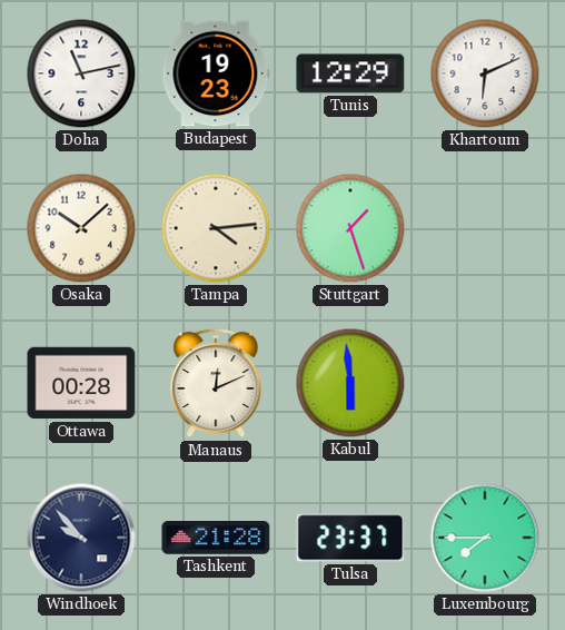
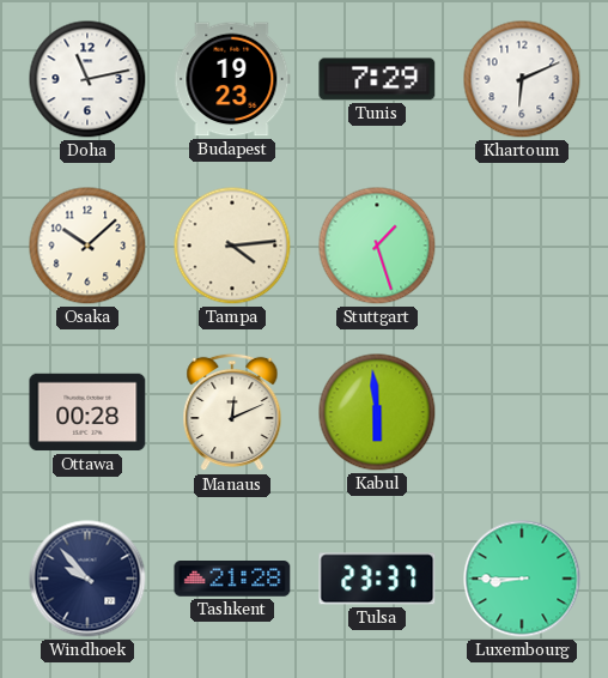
Tunis: 12:29 -> 7:29 (377, 79)
Luxembourg: 7:45 -> 8:45 (522, 579)
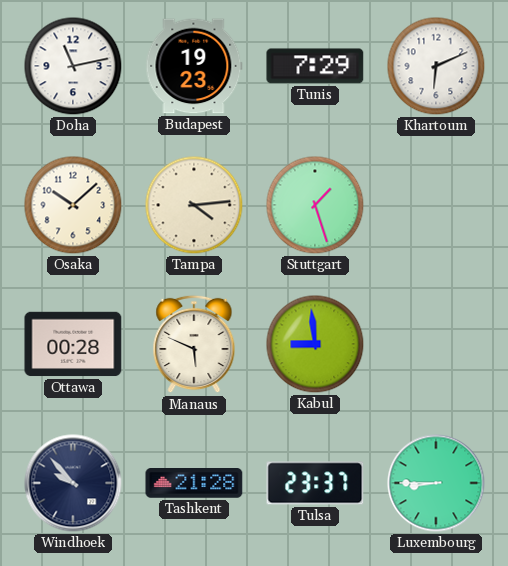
Manaus: 12:11 -> 5:49 (194, 344)
Kabul: 5:59 -> 8:59 (315, 344)
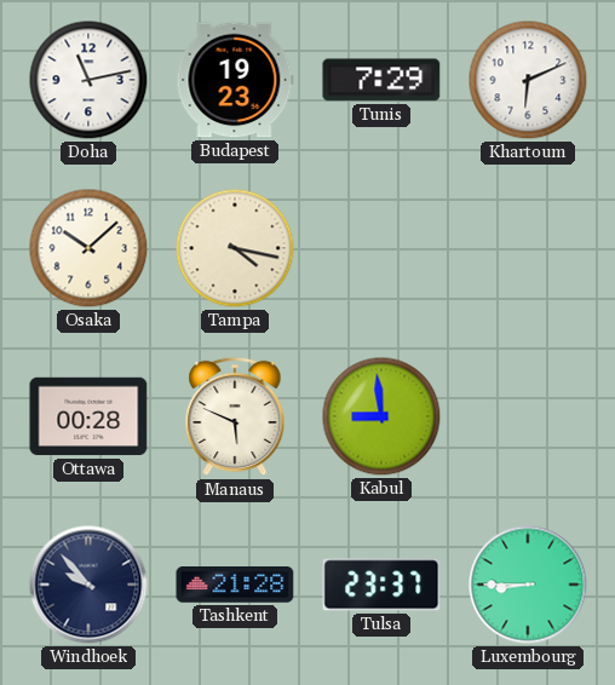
Tampa: 4:14 -> 4:17 (235, 248)
Stuttgart: 1:27 -> none (315, 205)
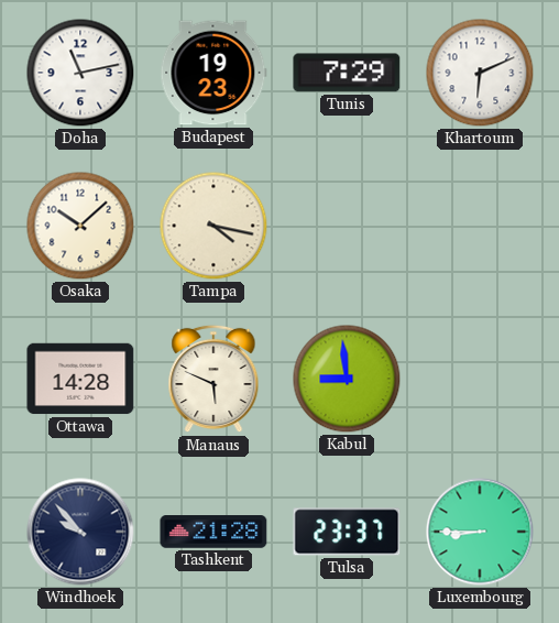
Ottawa: 00:28 -> 14:28 (80, 379)
